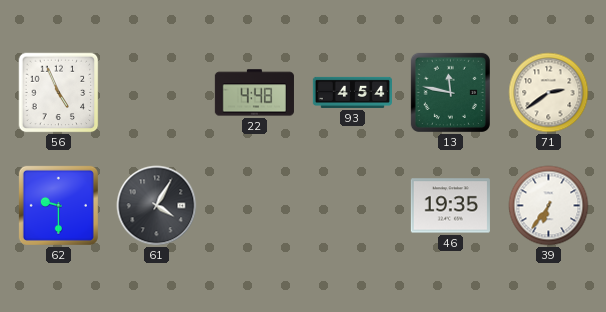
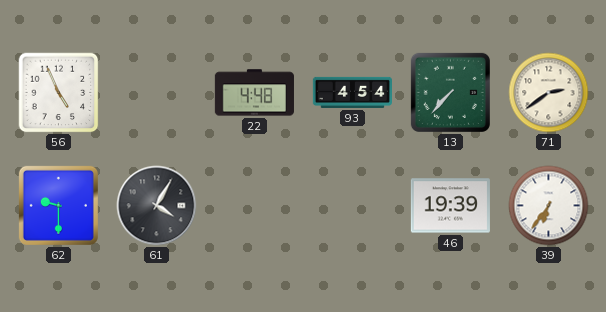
13: 11:47 -> 7:37 (450, 92)
46: 19:35 -> 19:39 (450, 206)
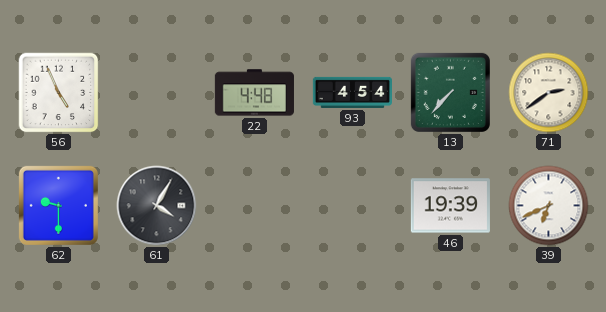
39: 6:36 -> 6:41 (549, 206)
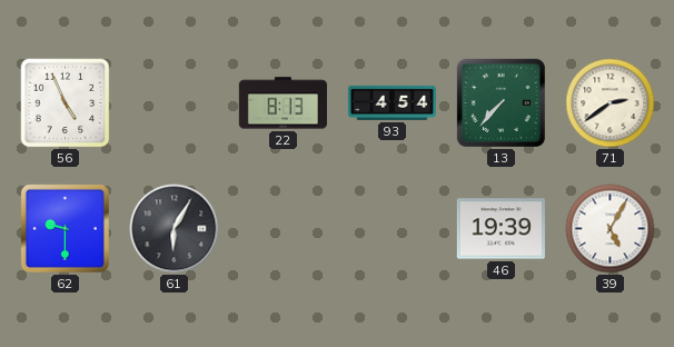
22: 4:48 -> 8:13 (283, 103)
61: 4:05 -> 6:05 (175, 229)
39: 6:41 -> 5:05 (611, 229)
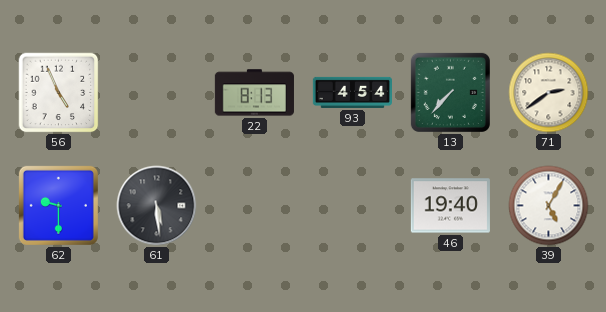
61: 6:05 -> 5:29 (157, 206)
46: 19:39 -> 19:40 (450, 206)
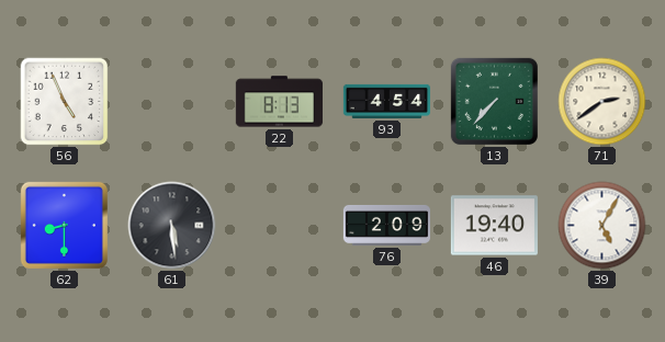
62: 9:30 -> 8:30 (64, 225)
76: none -> 2:09 (386, 225)
